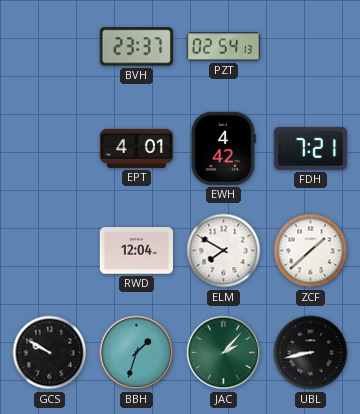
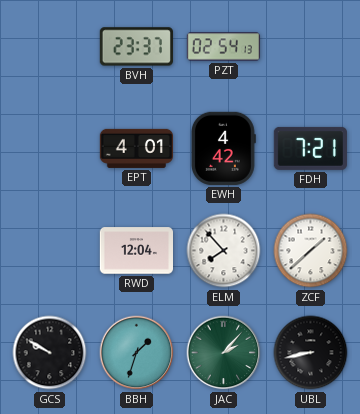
ELM: 7:50 -> 7:53 (224, 251)
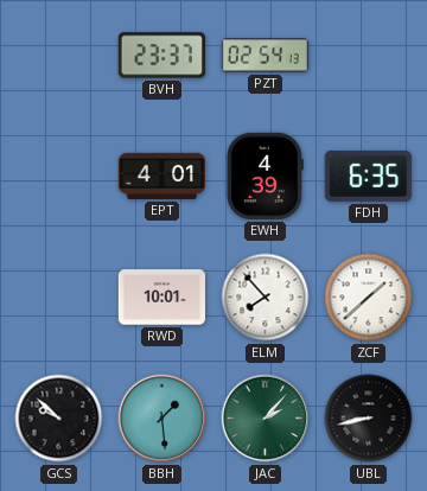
EWH: 4:42 -> 4:39 (265, 176)
FDH: 7:21 -> 6:35 (368, 176)
RWD: 12:04 -> 10:01 (161, 298)
GCS: 9:50 -> 9:52 (59, 419)
BBH: 1:33 -> 1:29 (162, 419)
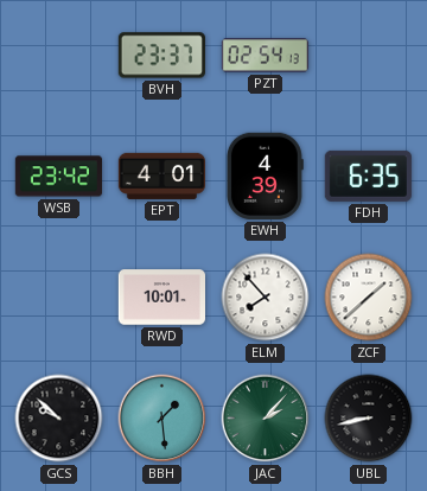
WSB: none -> 23:42 (58, 177)
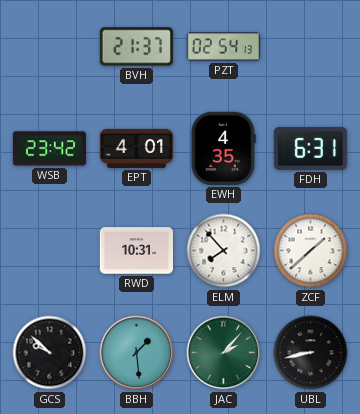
BVH: 23:37 -> 21:37 (136, 47)
EWH: 4:39 -> 4:35 (223, 148)
FDH: 6:35 -> 6:31 (310, 148)
RWD: 10:01 -> 10:31 (136, 251)
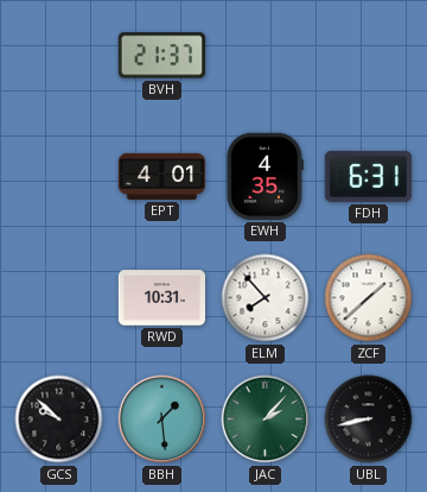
PZT: 02:54 -> none (223, 47)
WSB: 23:42 -> none (49, 149)
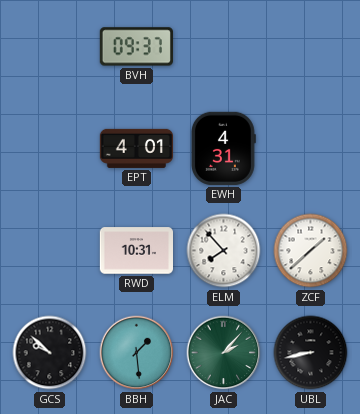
BVH: 21:37 -> 09:37 (136, 47)
EWH: 4:35 -> 4:31 (223, 148)
FDH: 6:31 -> none (368, 176)
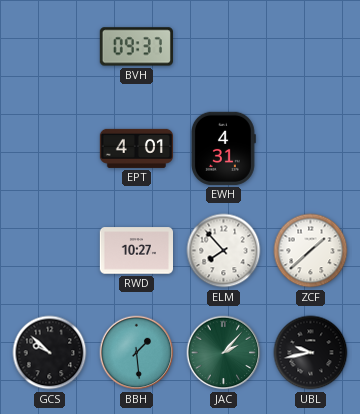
RWD: 10:31 -> 10:27 (136, 251)
UBL: 8:43 -> 9:43 (311, 353)
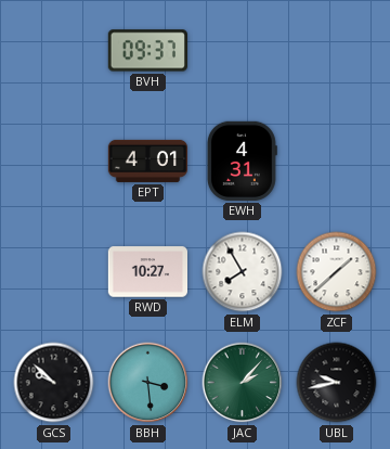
ELM: 7:53 -> 7:55 (243, 272)
BBH: 1:29 -> 3:29 (148, 383)
